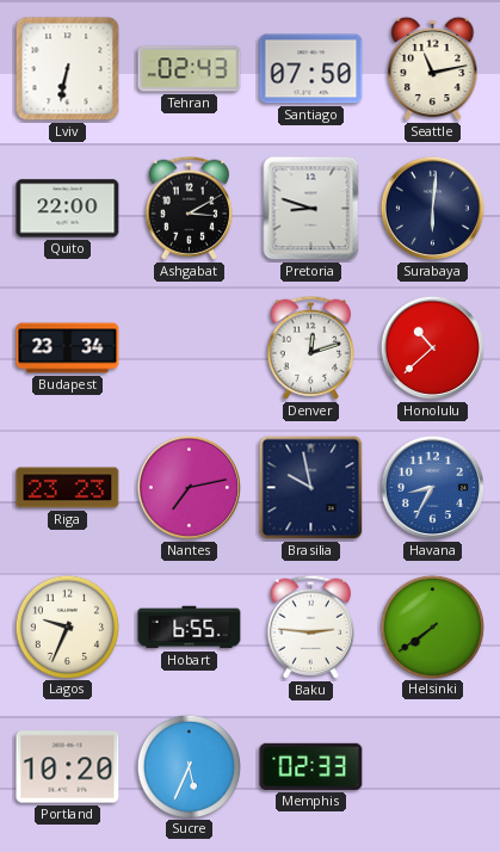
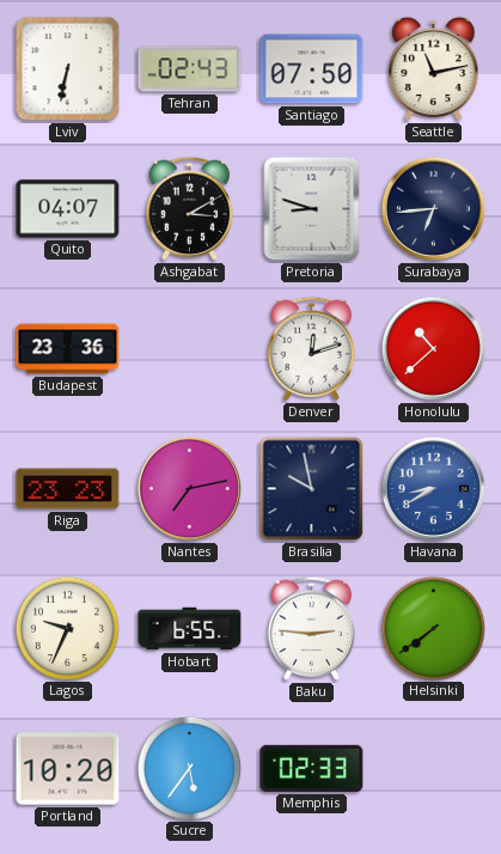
Quito: 22:00 -> 04:07 (68, 209)
Surabaya: 6:01 -> 6:44 (433, 208)
Budapest: 23:34 -> 23:36 (68, 349)
Havana: 8:35 -> 8:40 (433, 488)
Sucre: 5:34 -> 5:36 (189, 768)
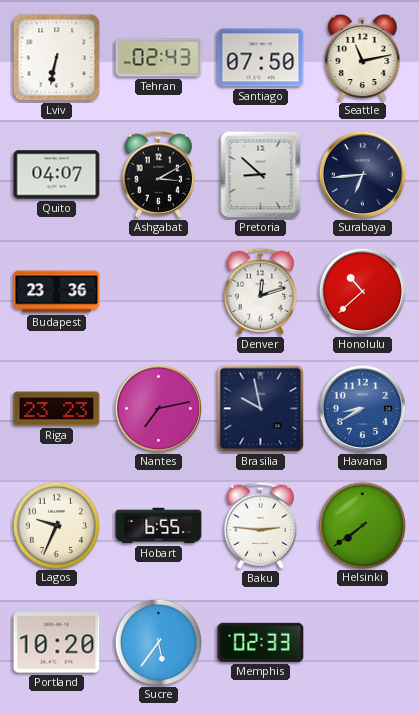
Pretoria: 8:48 -> 8:52 (261, 175)
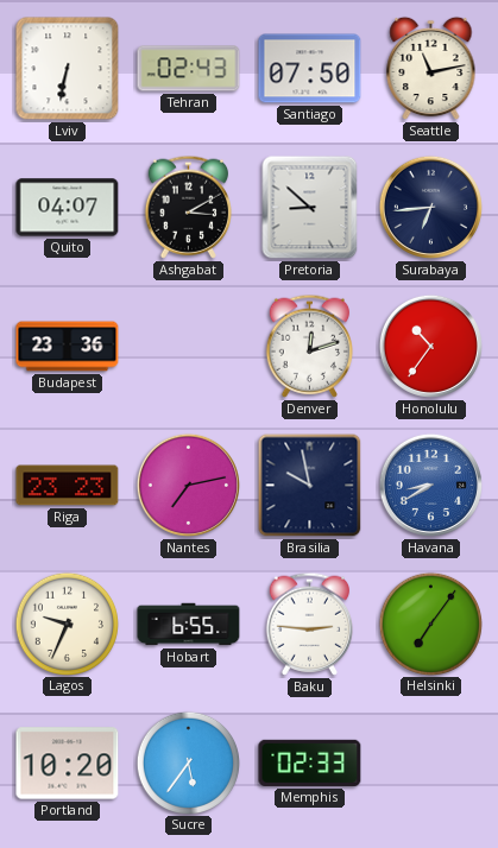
Honolulu: 10:38 -> 10:36 (430, 346)
Helsinki: 7:39 -> 7:06 (430, 624)
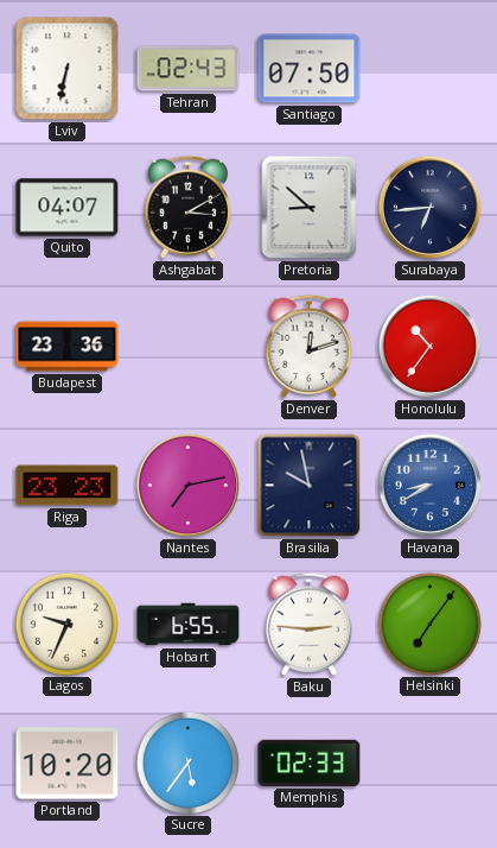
Seattle: 11:13 -> none (431, 69)
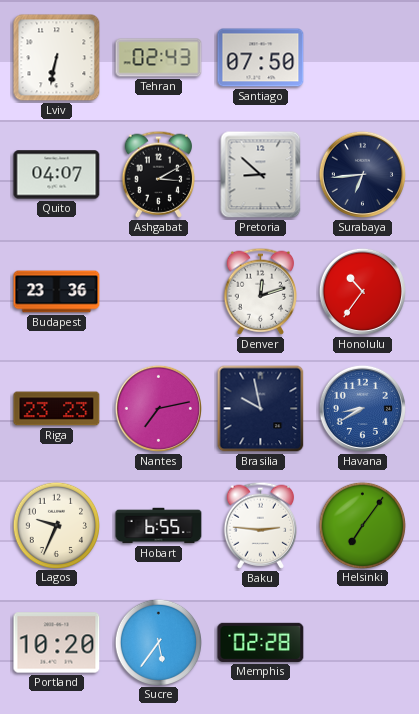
Memphis: 02:33 -> 02:28 (261, 642)
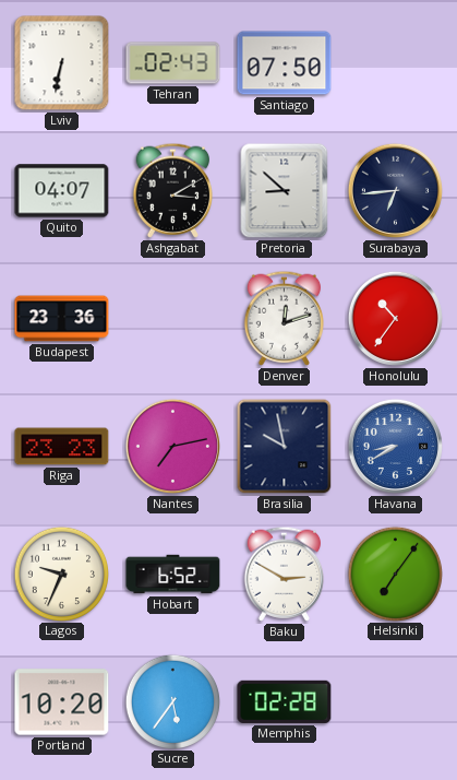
Hobart: 6:55 -> 6:52 (173, 575)
Baku: 2:46 -> 2:50 (284, 574)
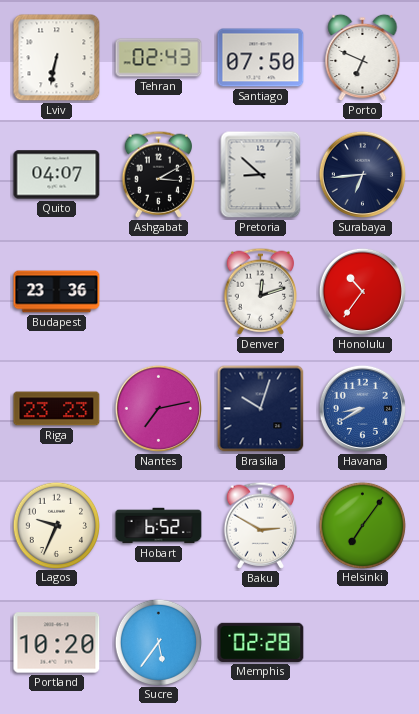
Porto: none -> 6:49 (363, 58)
Brasilia: 9:58 -> 10:03 (261, 409)
